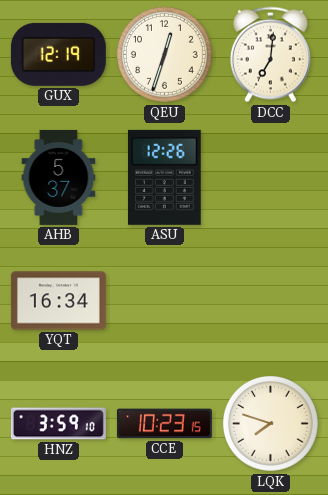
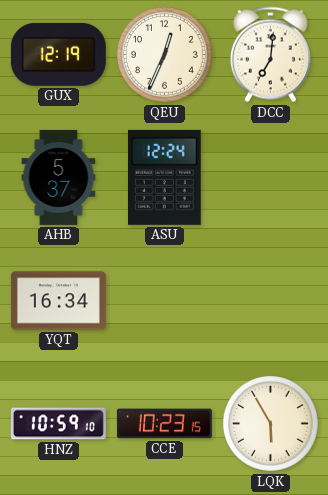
QEU: 12:33 -> 12:34 (165, 55)
ASU: 12:26 -> 12:24 (164, 177)
HNZ: 3:59 -> 10:59 (58, 424)
LQK: 7:48 -> 5:55 (271, 424)
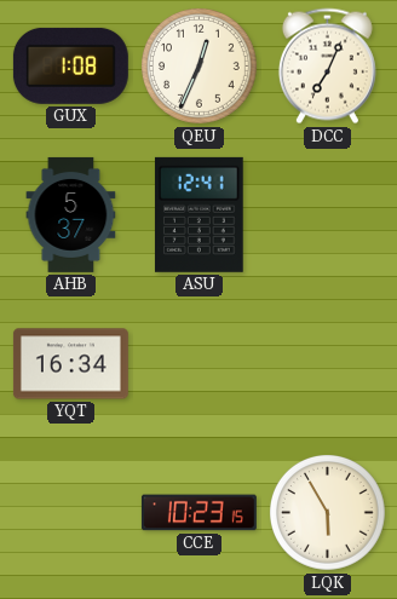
GUX: 12:19 -> 1:08 (70, 65)
DCC: 7:01 -> 7:04 (327, 67)
ASU: 12:24 -> 12:41 (198, 214)
HNZ: 10:59 -> none (58, 424)
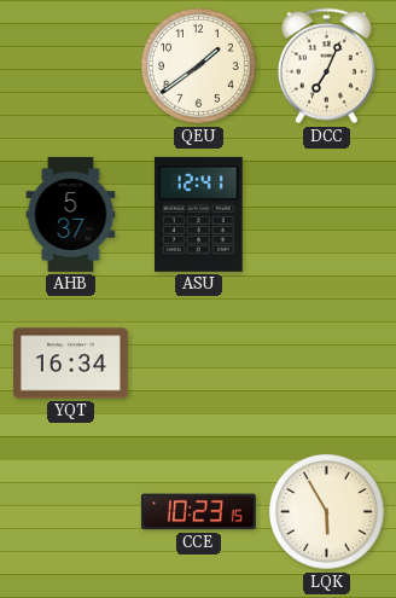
GUX: 1:08 -> none (70, 65)
QEU: 12:34 -> 1:39 (199, 66)
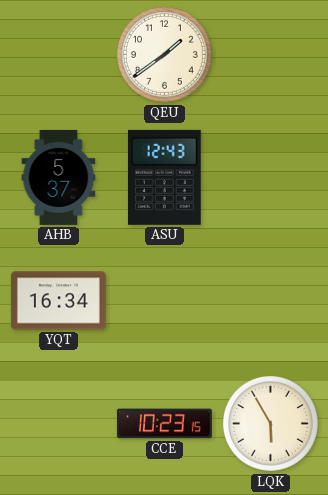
DCC: 7:04 -> none (326, 66)
ASU: 12:41 -> 12:43 (164, 177)
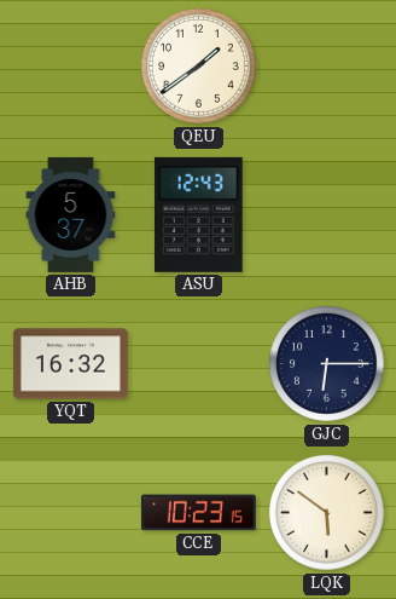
YQT: 16:34 -> 16:32 (70, 364)
GJC: none -> 6:15 (327, 364)
LQK: 5:55 -> 5:51 (327, 513)
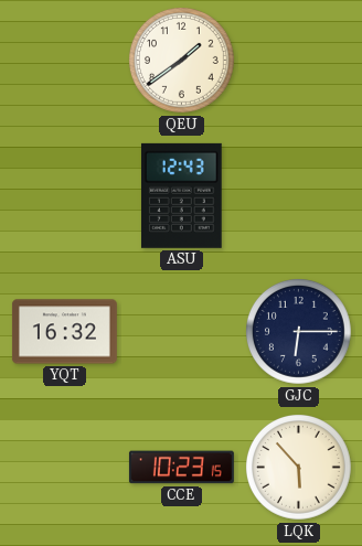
AHB: 5:37 -> none (71, 214)
LQK: 5:51 -> 5:53 (299, 468)
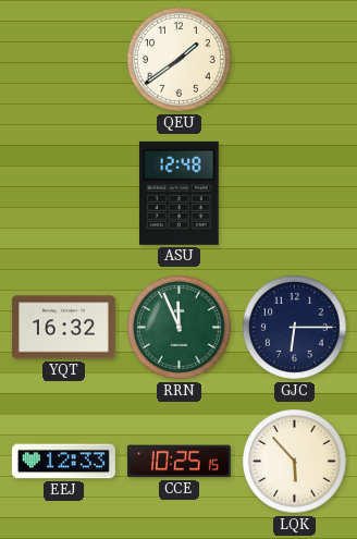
ASU: 12:43 -> 12:48 (178, 193)
RRN: none -> 11:56 (180, 328)
EEJ: none -> 12:33 (63, 462)
CCE: 10:23 -> 10:25 (178, 462)
